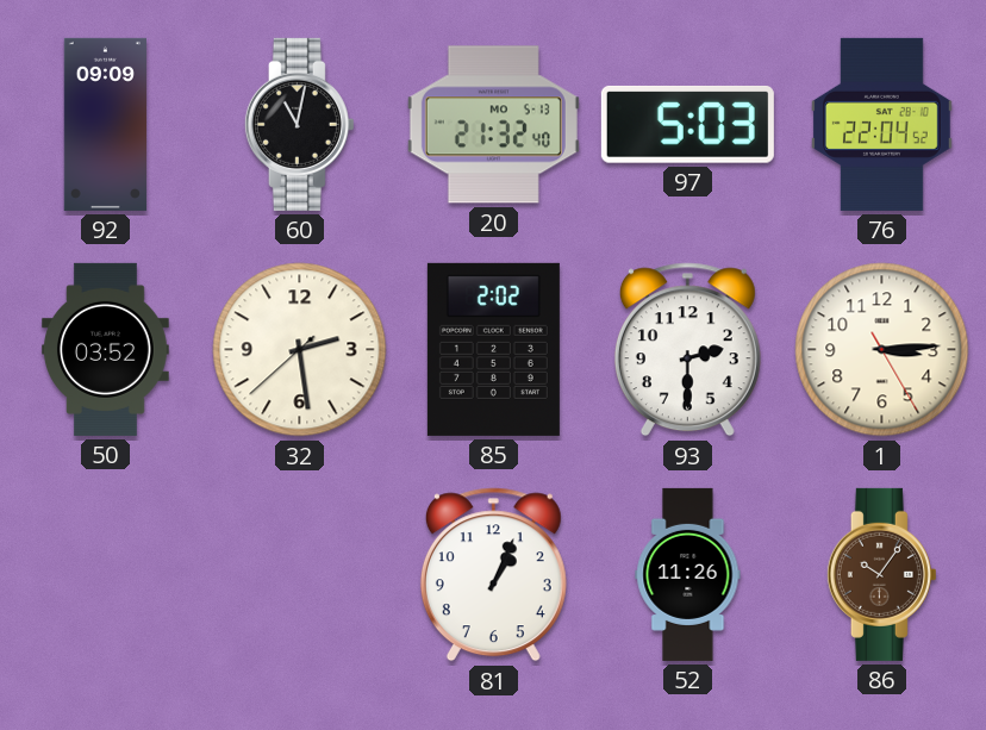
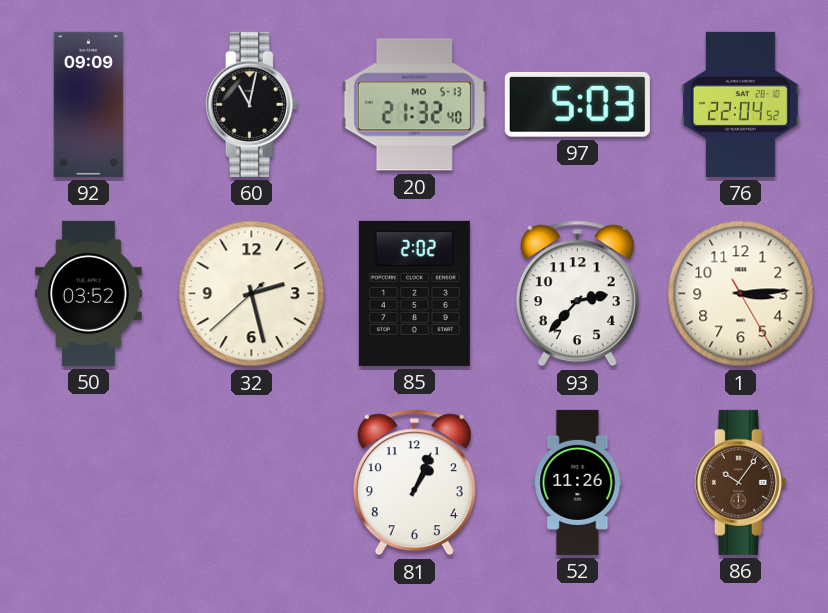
32: 2:28 -> 2:27 (252, 294)
93: 2:30 -> 2:37 (577, 294)
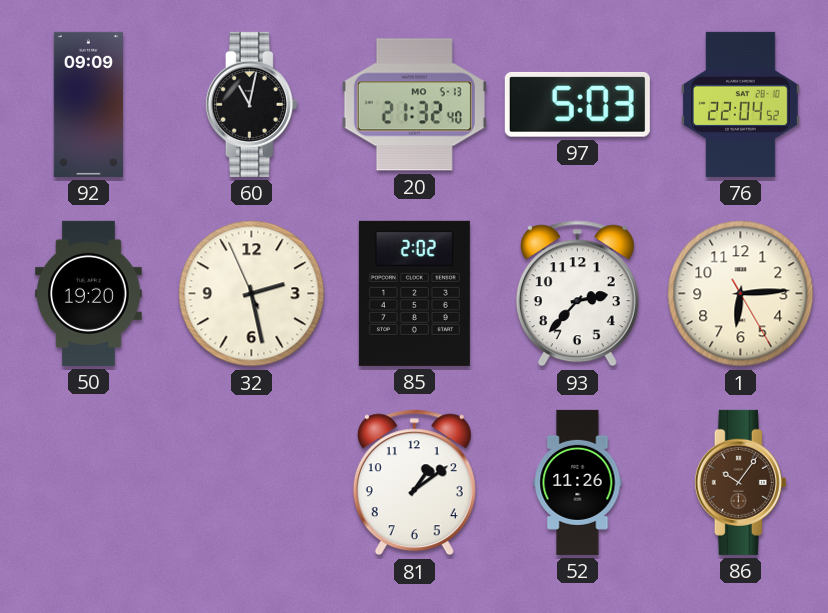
50: 03:52 -> 19:20 (89, 293)
32: 2:27:38 -> 2:27:56 (252, 294)
1: 3:14 -> 6:14 (741, 294)
81: 1:04 -> 1:09 (414, 483)
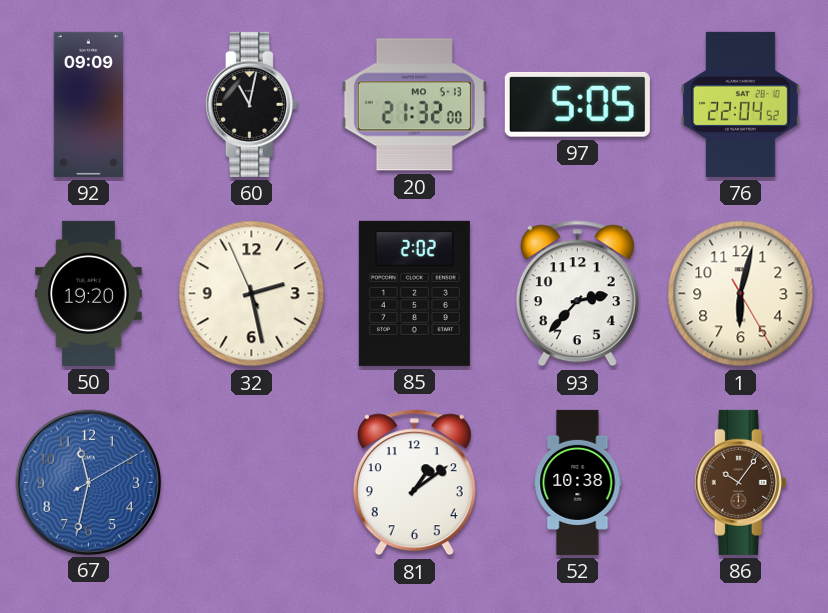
20: 21:32:40 -> 21:32:00 (414, 105)
97: 5:03 -> 5:05 (577, 105)
1: 6:14 -> 6:02 (741, 294)
67: none -> 11:32 (88, 482)
52: 11:26 -> 10:38 (578, 482)
